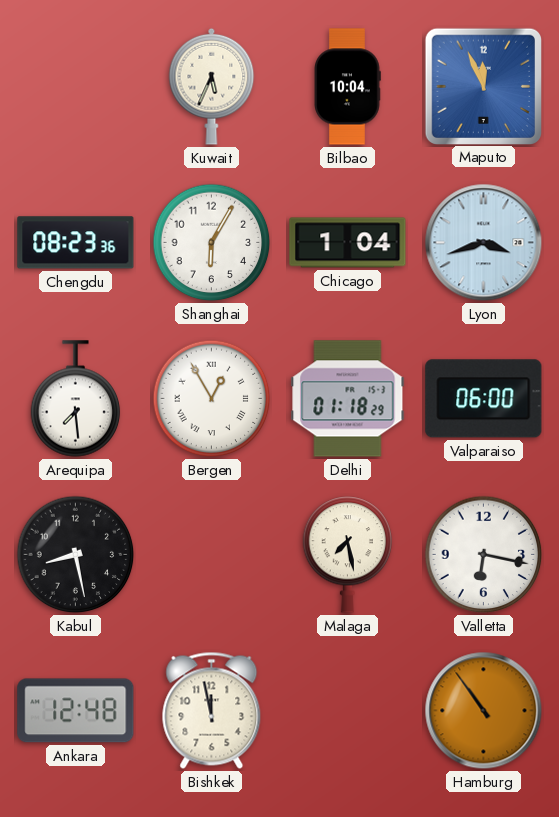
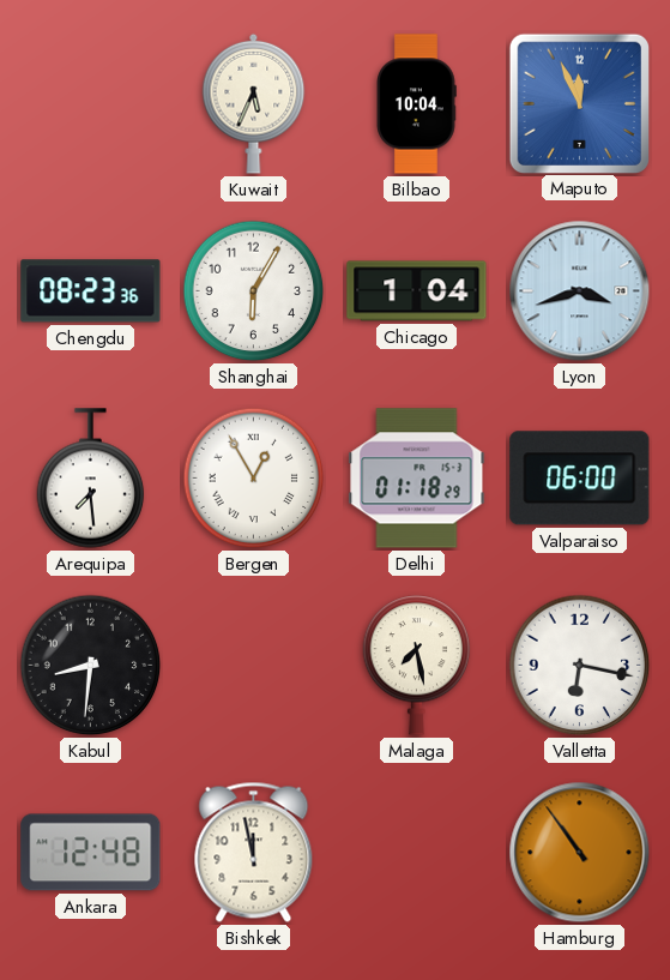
Kabul: 8:28 -> 8:31 (91, 666)
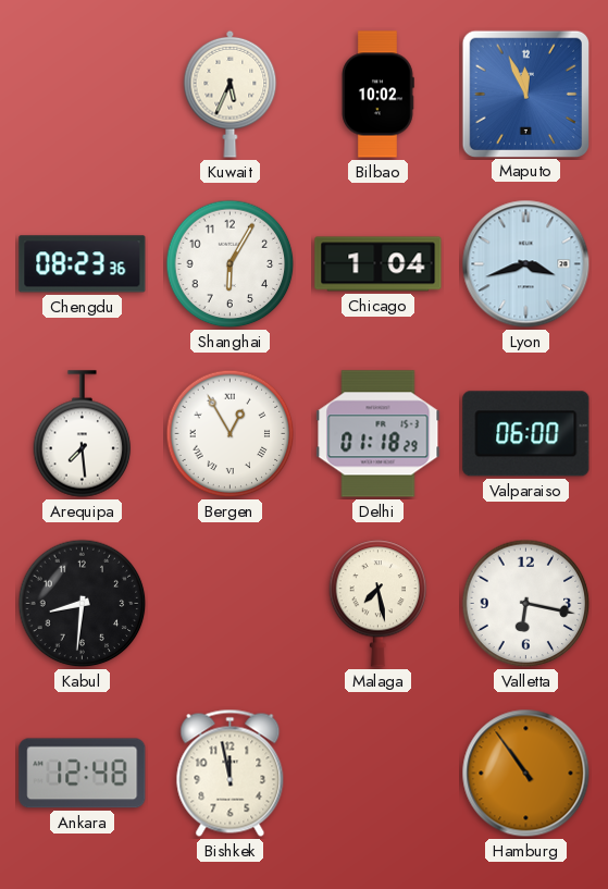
Bilbao: 10:04 -> 10:02 (377, 95)
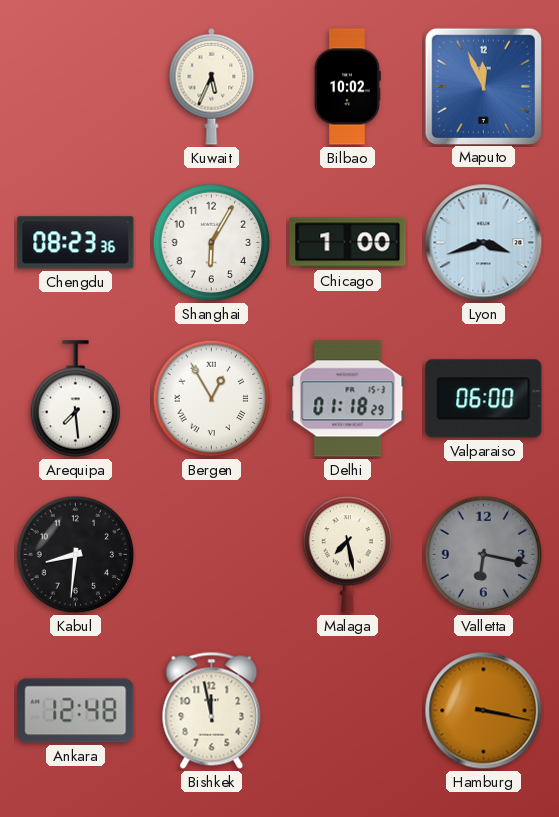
Chicago: 1:04 -> 1:00 (348, 243)
Valletta dial: white -> grey (484, 555)
Hamburg: 10:54 -> 3:17 (484, 711)
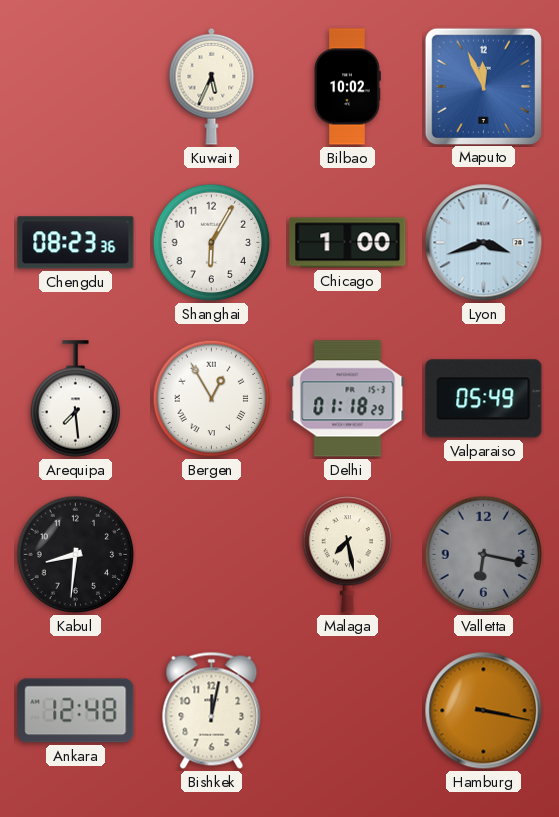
Valparaiso: 06:00 -> 05:49 (484, 399)
Bishkek: 11:58 -> 12:02 (212, 710)
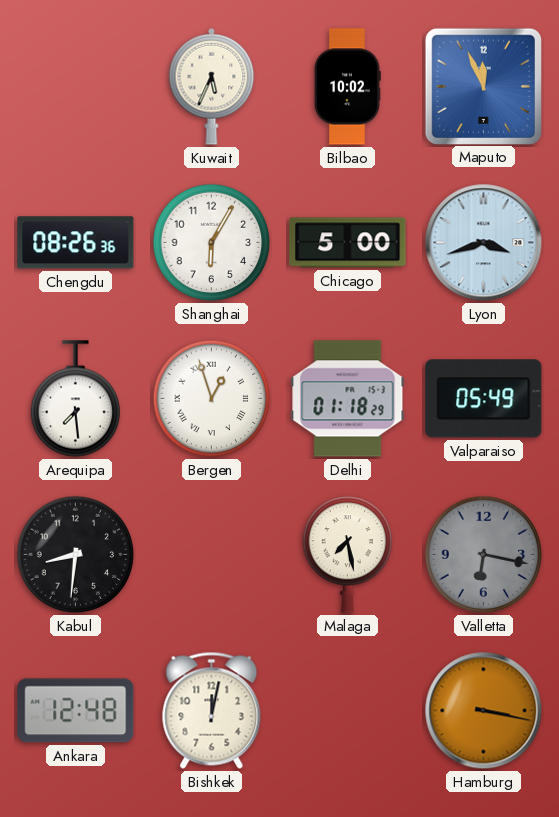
Chengdu: 08:23 -> 08:26 (76, 243)
Chicago: 1:00 -> 5:00 (348, 243)
Bergen: 12:55 -> 12:57 (212, 399)
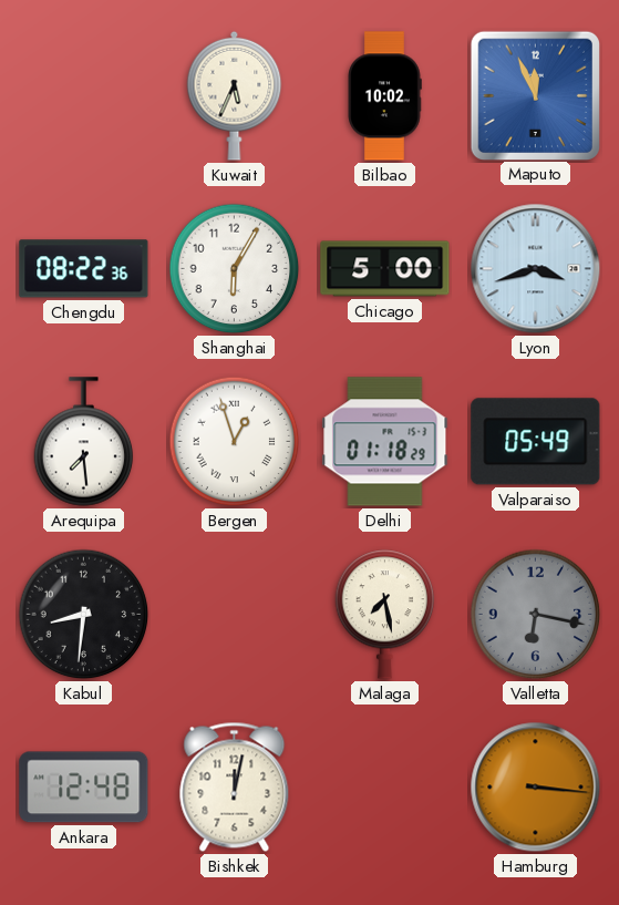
Chengdu: 08:26 -> 08:22 (84, 269)
Hamburg: 3:17 -> 3:16 (536, 788)
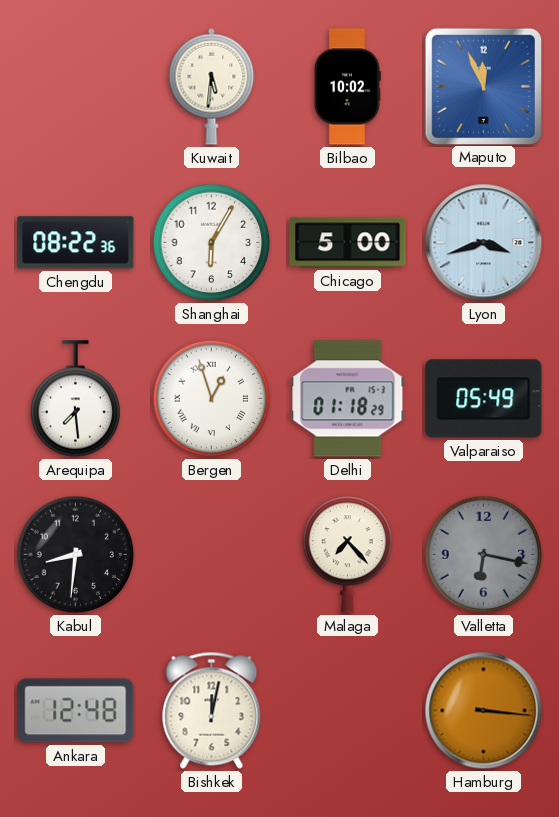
Kuwait: 5:34 -> 5:31 (212, 86)
Malaga: 7:28 -> 7:23 (348, 555)
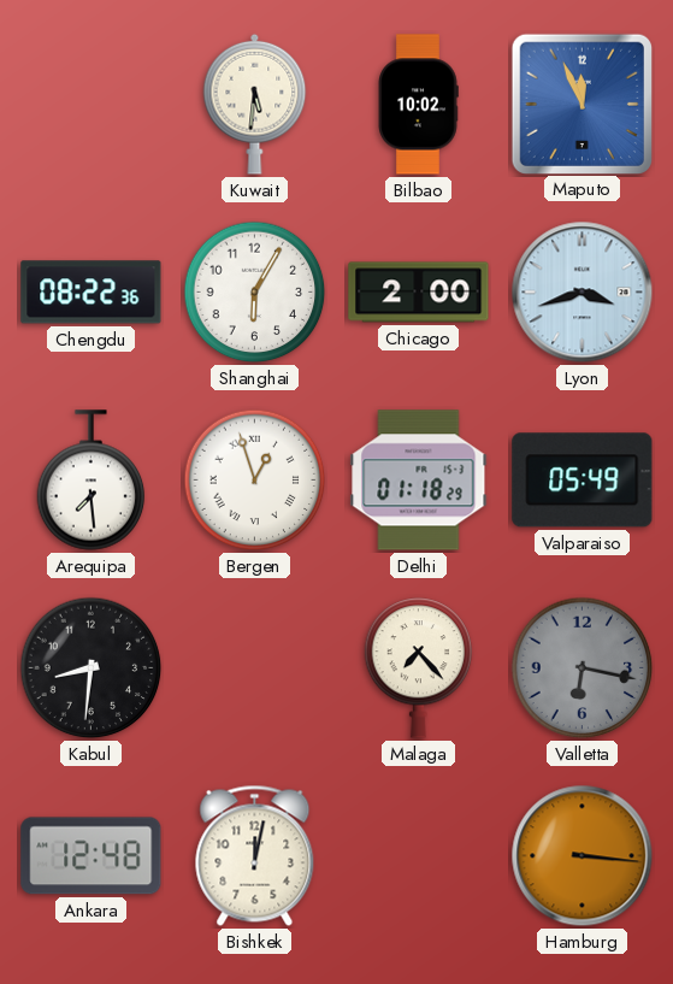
Chicago: 5:00 -> 2:00 (419, 293)
